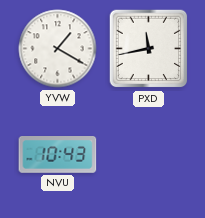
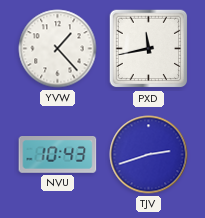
YVW: 1:20 -> 1:23 (58, 49)
TJV: none -> 2:42 (149, 155)
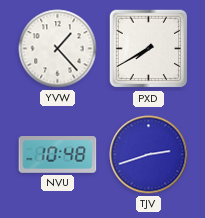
PXD: 11:43 -> 7:40 (149, 49)
NVU: 10:43 -> 10:48 (58, 155)
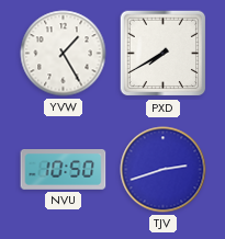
YVW: 1:23 -> 1:25 (64, 54)
NVU: 10:48 -> 10:50 (64, 170)
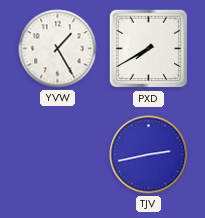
NVU: 10:50 -> none (64, 170)
TJV: 2:42 -> 2:43 (149, 155)
